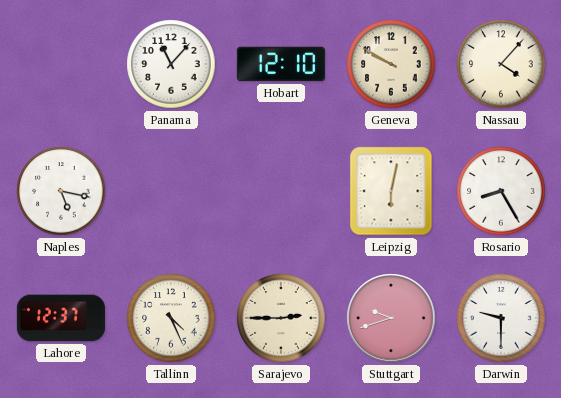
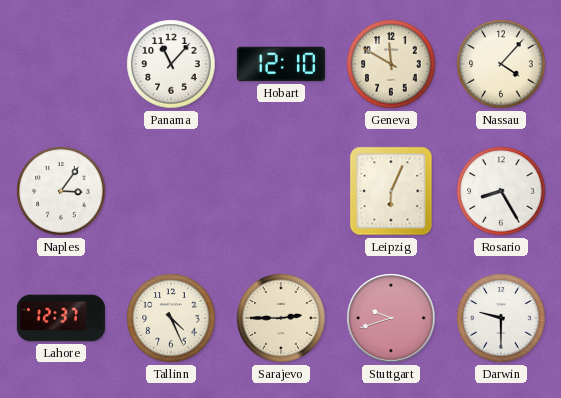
Geneva: 9:50 -> 11:50 (391, 64)
Naples: 5:17 -> 3:06 (61, 191)
Leipzig: 6:02 -> 6:04 (391, 191)
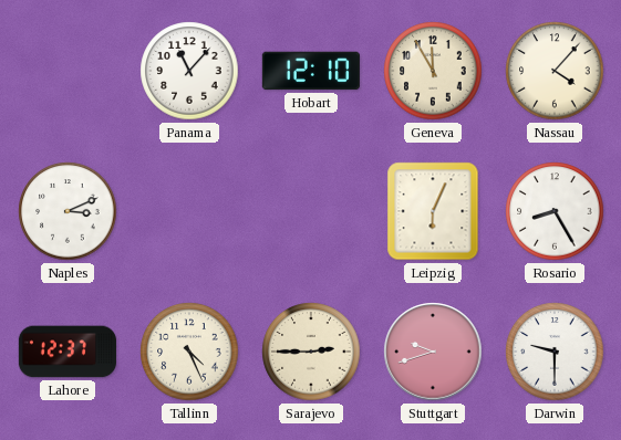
Geneva: 11:50 -> 11:55 (433, 71)
Naples: 3:06 -> 3:11 (68, 211)
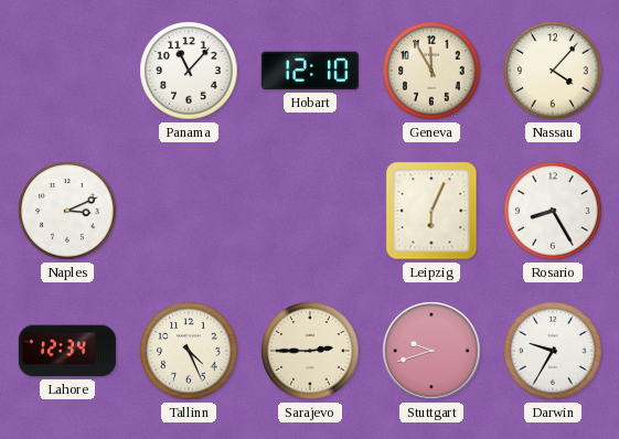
Lahore: 12:37 -> 12:34 (66, 351)
Darwin: 9:30 -> 9:35 (553, 351)
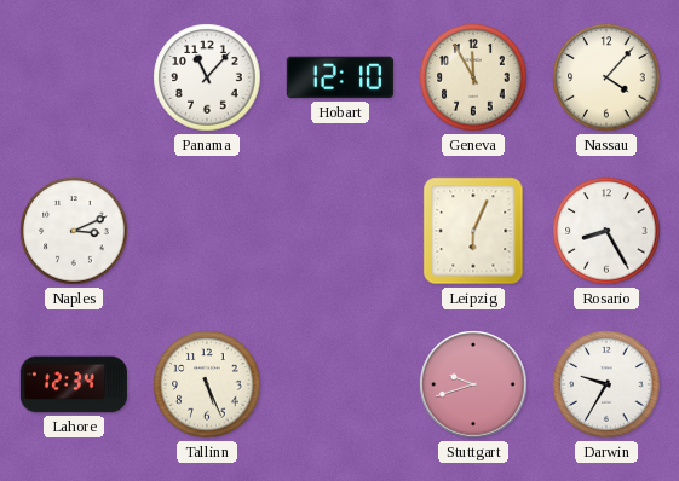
Tallinn: 4:26 -> 5:26 (207, 384)
Sarajevo: 2:45 -> none (310, 351)
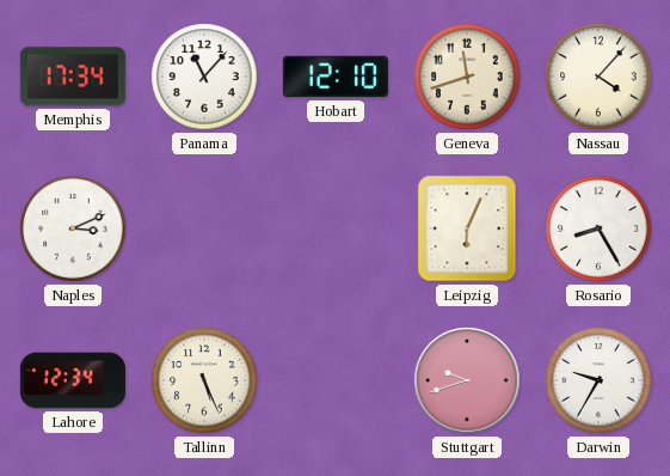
Memphis: none -> 17:34 (73, 77)
Geneva: 11:55 -> 11:42 (467, 77)
